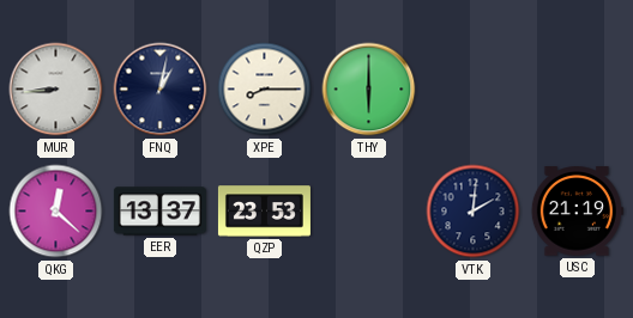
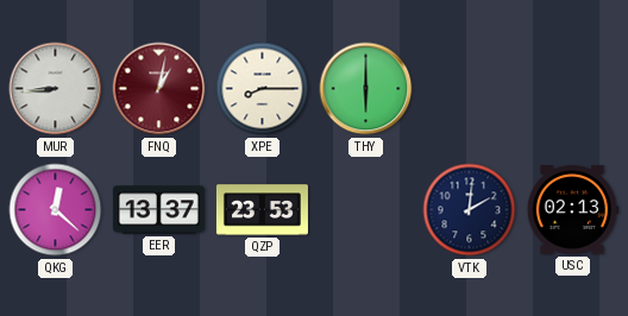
FNQ dial: navy -> burgundy (159, 89)
USC: 21:19 -> 02:13 (572, 210)
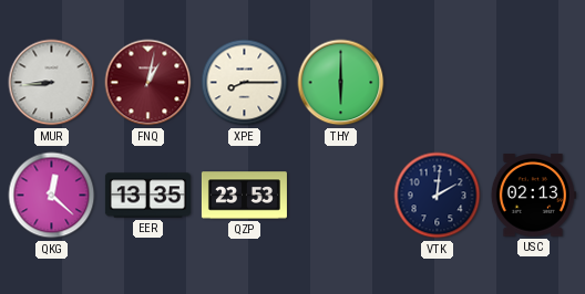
EER: 13:37 -> 13:35 (147, 196)
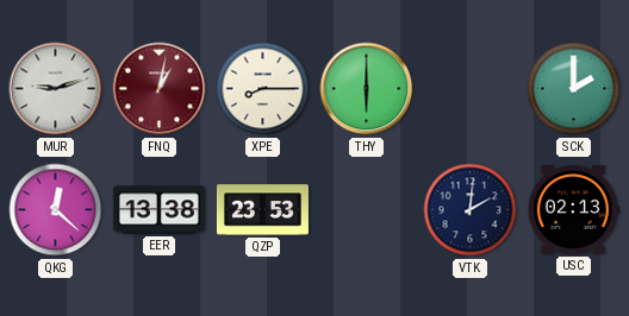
MUR: 8:44 -> 9:12 (56, 89)
SCK: none -> 2:00 (574, 89)
EER: 13:35 -> 13:38 (158, 210)
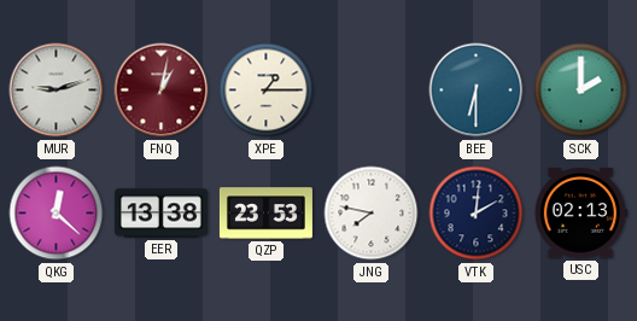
XPE: 8:15 -> 1:15 (267, 91)
THY: 6:00 -> none (367, 89)
BEE: none -> 6:30 (477, 91)
JNG: none -> 7:47 (372, 214)
